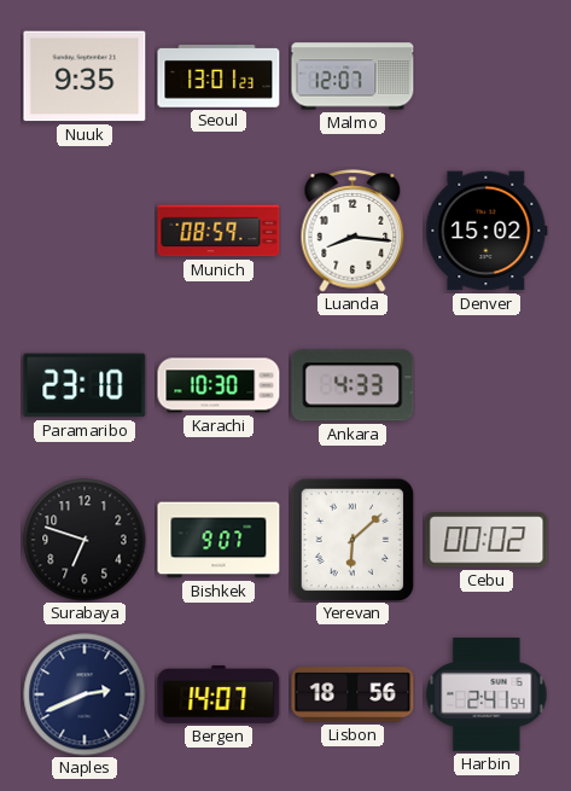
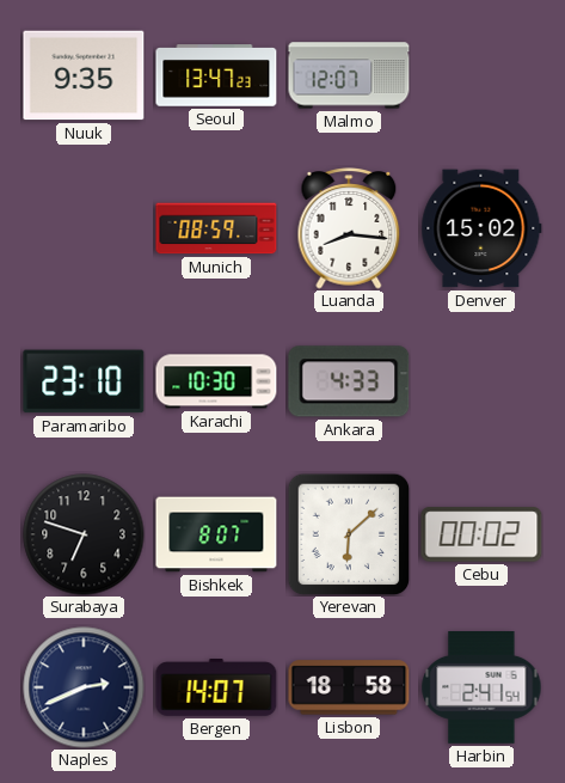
Seoul: 13:01 -> 13:47 (216, 75)
Bishkek: 9:07 -> 8:07 (216, 534)
Lisbon: 18:56 -> 18:58 (349, 687)
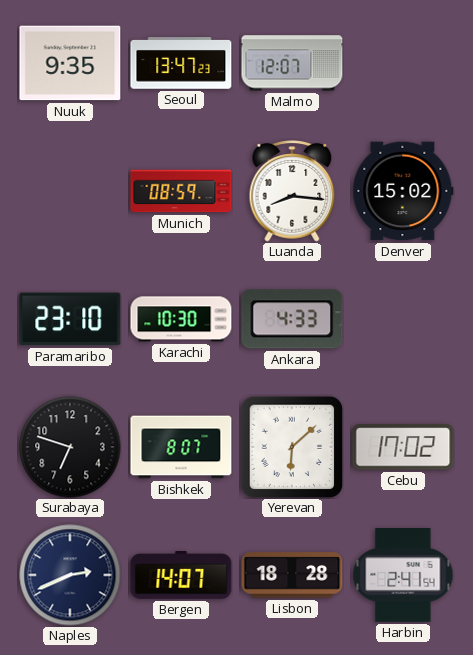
Cebu: 00:02 -> 17:02 (403, 447)
Lisbon: 18:58 -> 18:28 (292, 575)
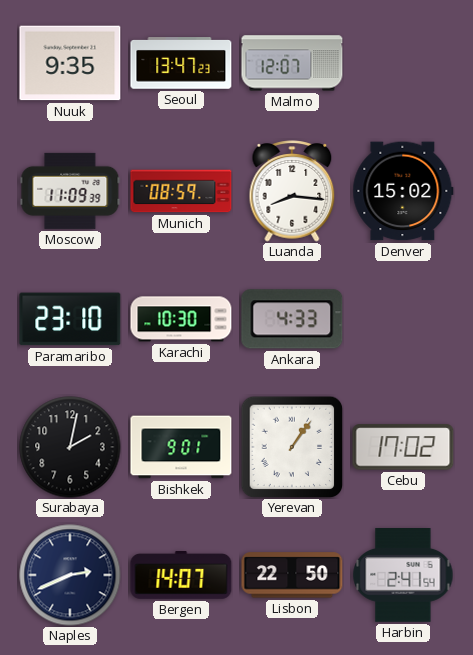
Moscow: none -> 11:09 (70, 191)
Surabaya: 6:48 -> 2:02 (70, 447)
Bishkek: 8:07 -> 9:01 (181, 447)
Yerevan: 6:08 -> 1:06 (292, 447)
Lisbon: 18:28 -> 22:50 (292, 575)
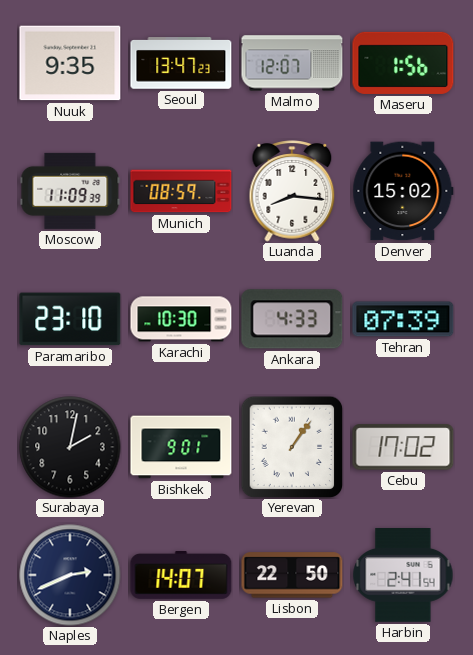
Maseru: none -> 1:56 (403, 63)
Tehran: none -> 07:39 (403, 319)
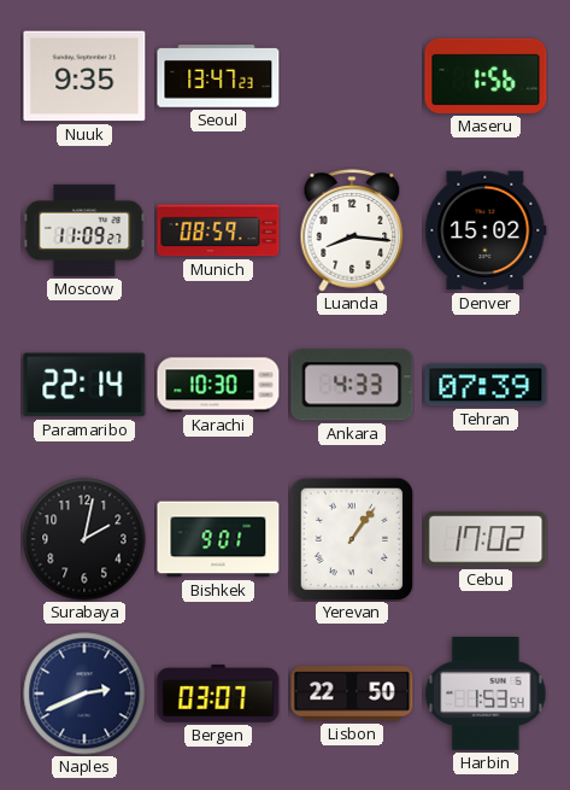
Malmo: 12:07 -> none (292, 63)
Moscow: 11:09:39 -> 11:09:27 (84, 230)
Paramaribo: 23:10 -> 22:14 (84, 385)
Bergen: 14:07 -> 03:07 (218, 695)
Harbin: 2:41 -> 1:53 (486, 695)
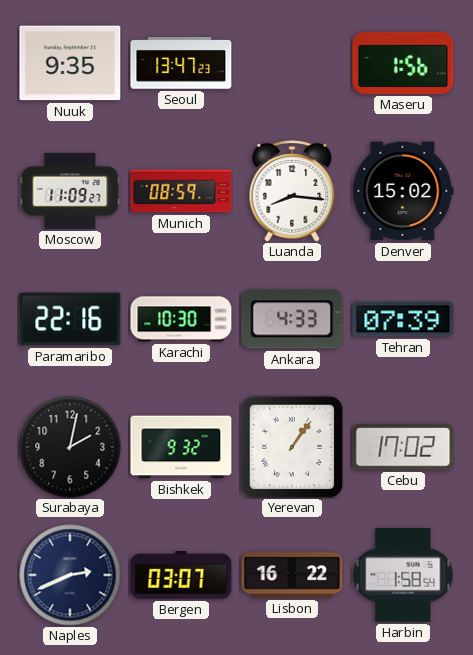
Paramaribo: 22:14 -> 22:16 (70, 319)
Bishkek: 9:01 -> 9:32 (181, 447)
Lisbon: 22:50 -> 16:22 (292, 575)
Harbin: 1:53 -> 1:58 (403, 576)
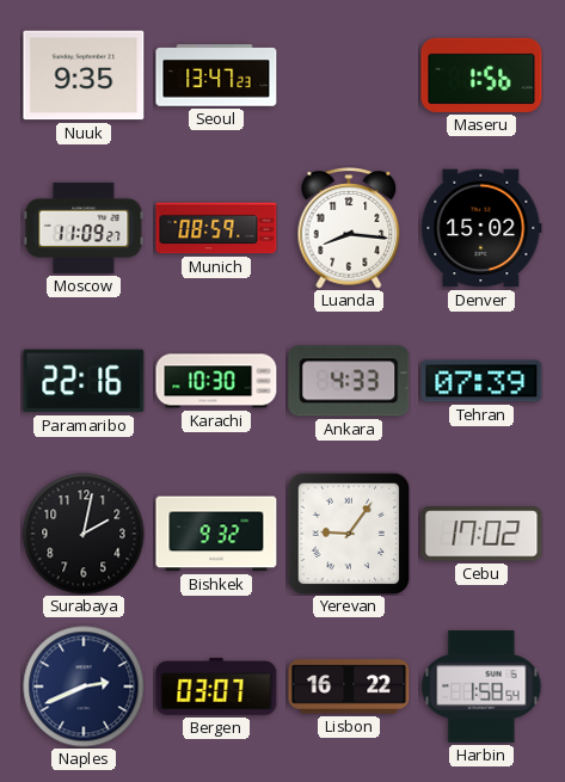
Yerevan: 1:06 -> 9:06 (349, 534)
